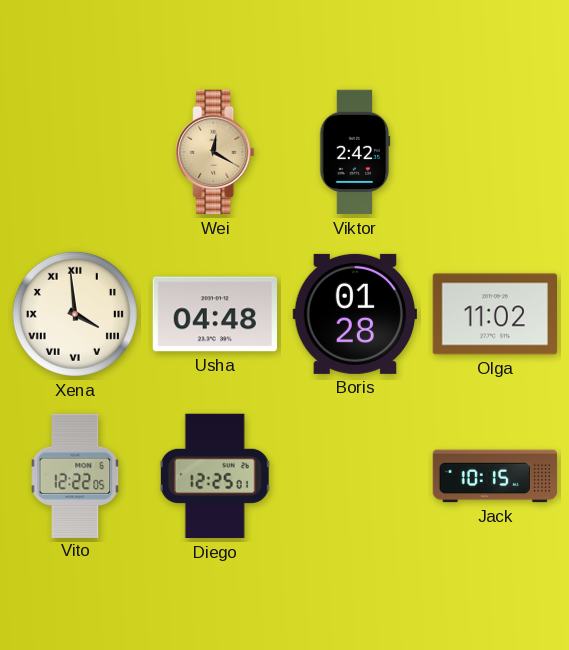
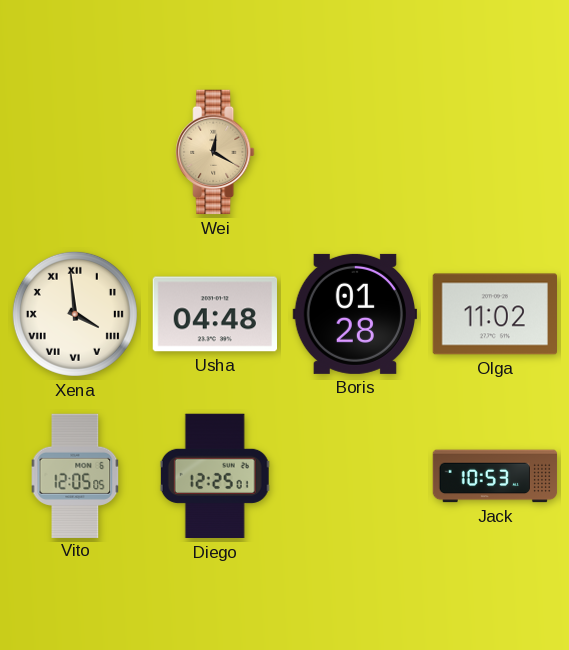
Viktor: 2:42 -> none (355, 152)
Vito: 12:22 -> 12:05 (75, 475)
Jack: 10:15 -> 10:53 (495, 476)
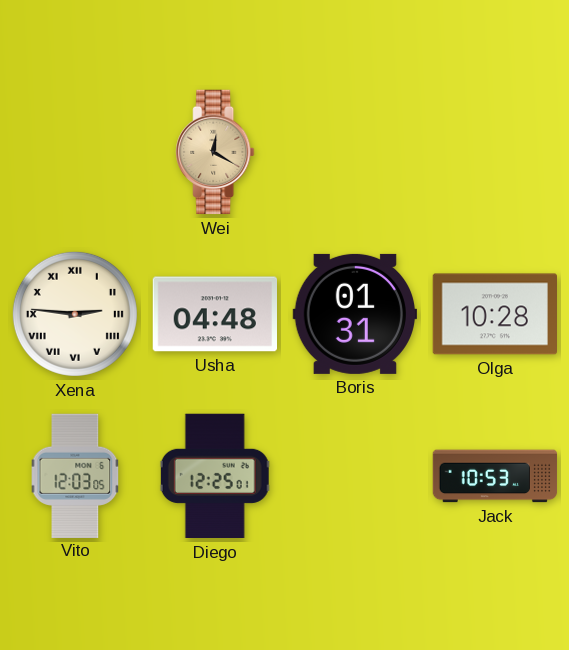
Xena: 3:59 -> 2:46 (75, 314)
Boris: 01:28 -> 01:31 (354, 314)
Olga: 11:02 -> 10:28 (494, 314)
Vito: 12:05 -> 12:03 (75, 475)
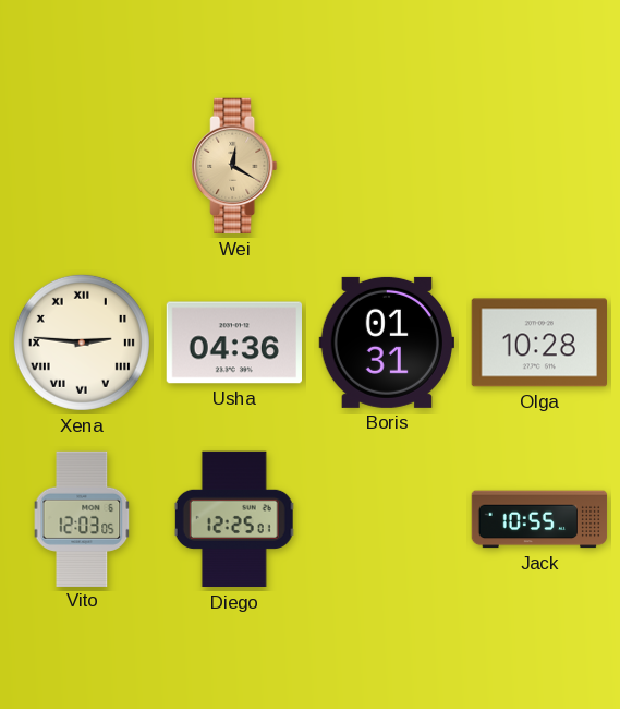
Usha: 04:48 -> 04:36 (233, 343)
Jack: 10:53 -> 10:55 (539, 519)
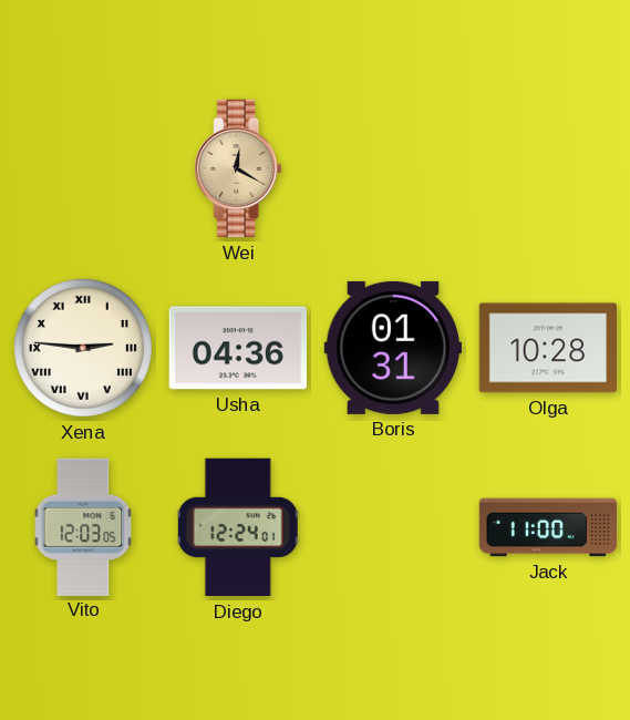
Diego: 12:25 -> 12:24 (238, 527)
Jack: 10:55 -> 11:00 (548, 527)
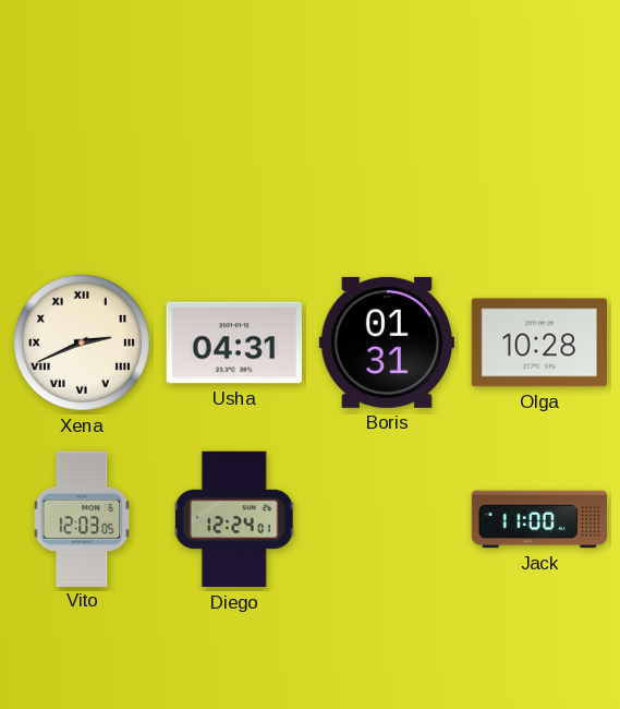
Wei: 12:20 -> none (238, 168)
Xena: 2:46 -> 2:41 (82, 343)
Usha: 04:36 -> 04:31 (233, 343)
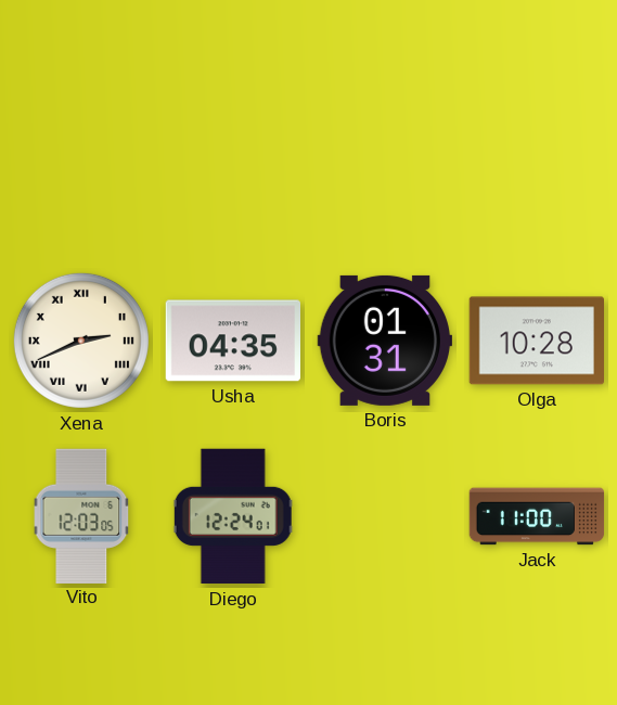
Usha: 04:31 -> 04:35 (232, 341)
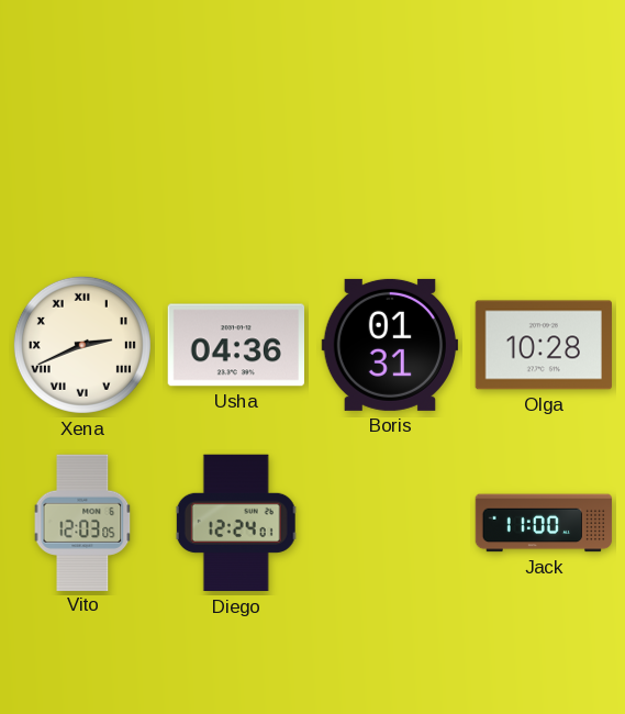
Usha: 04:35 -> 04:36 (235, 345)
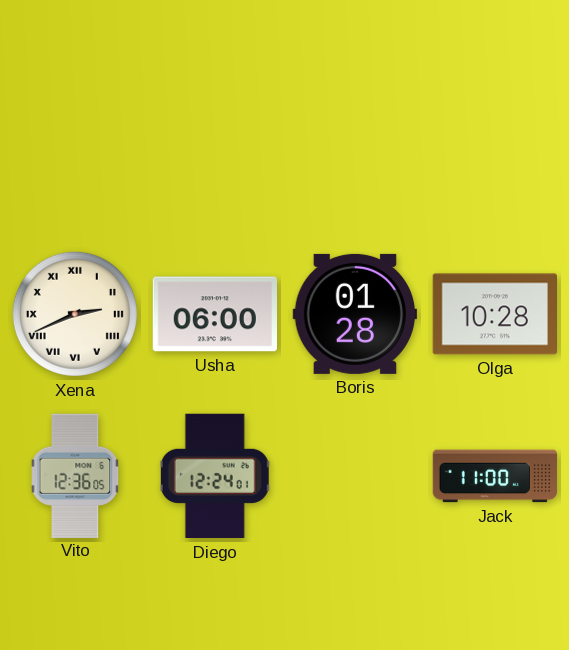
Usha: 04:36 -> 06:00 (214, 314)
Boris: 01:31 -> 01:28 (354, 314)
Vito: 12:03 -> 12:36 (75, 475)
